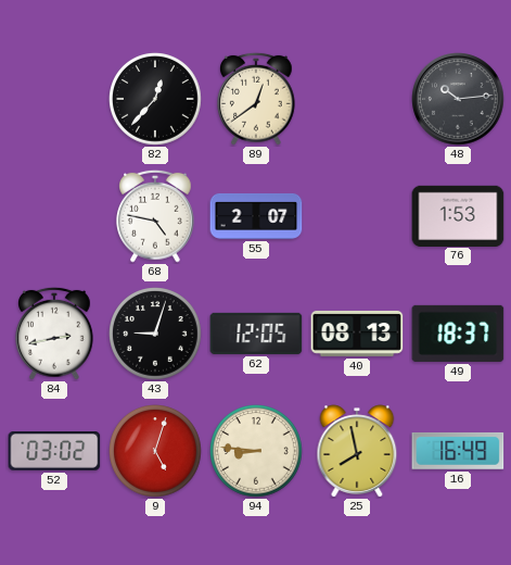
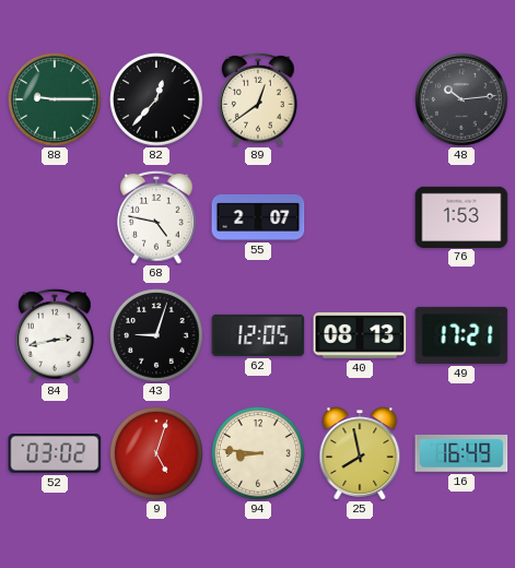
88: none -> 9:15 (56, 100)
49: 18:37 -> 17:21 (461, 335)
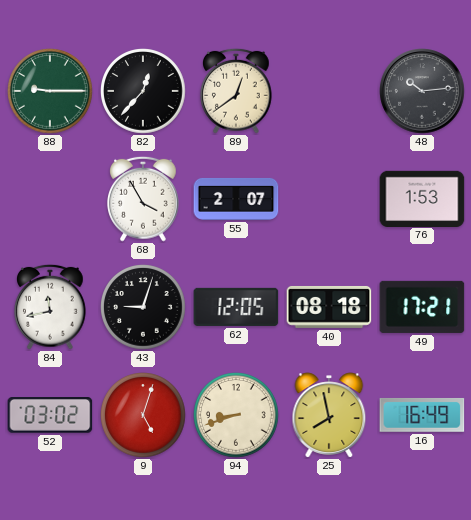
68: 4:47 -> 3:55 (144, 199)
84: 2:43 -> 11:43 (51, 307)
40: 08:13 -> 08:18 (329, 307)
94: 8:46 -> 8:42 (237, 416)
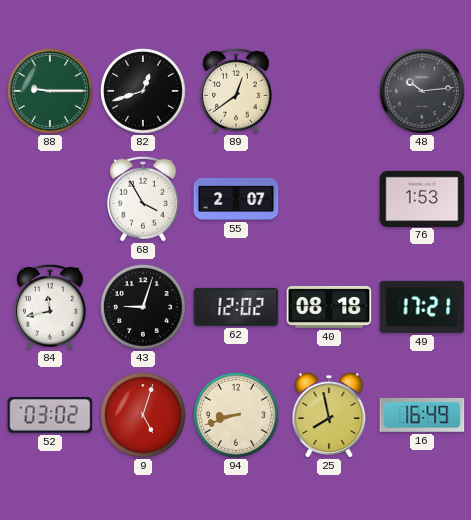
82: 12:37 -> 12:42 (144, 92)
62: 12:05 -> 12:02 (236, 307)
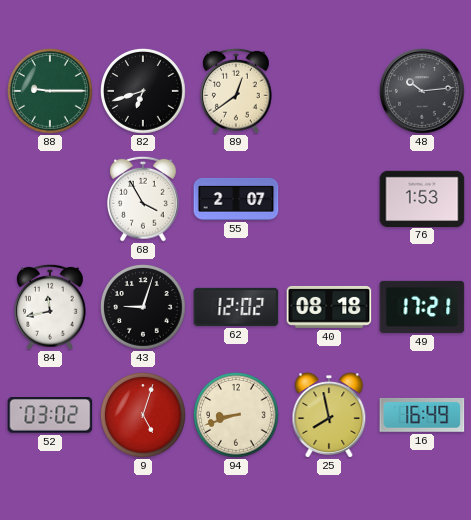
82: 12:42 -> 6:42 (144, 92)
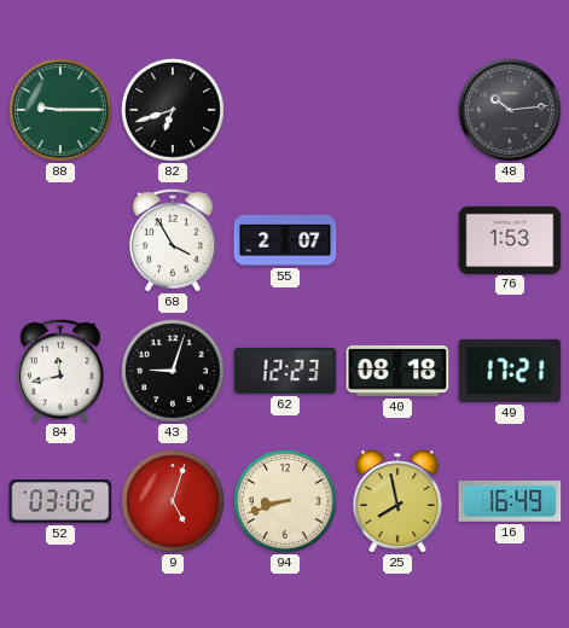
89: 12:39 -> none (237, 91)
62: 12:02 -> 12:23 (285, 371)
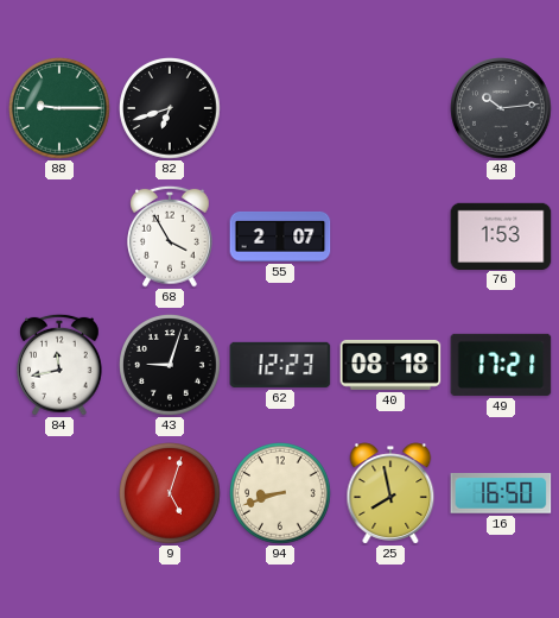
52: 03:02 -> none (60, 502)
16: 16:49 -> 16:50 (501, 493)
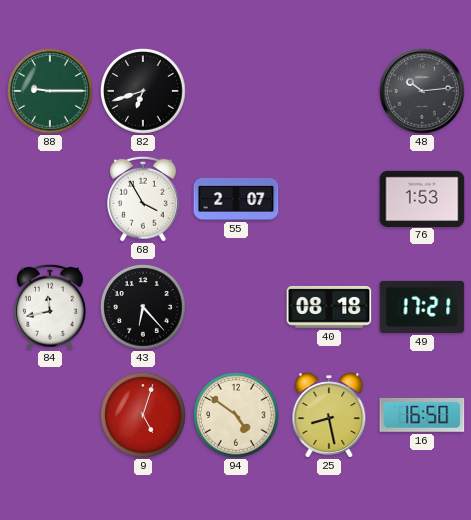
43: 9:03 -> 6:23 (144, 308)
62: 12:23 -> none (280, 365)
94: 8:42 -> 4:51 (237, 416)
25: 7:58 -> 8:28 (329, 415)
